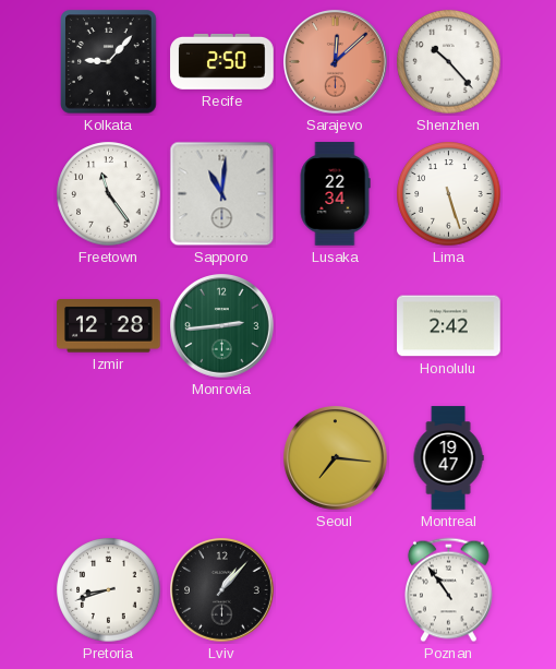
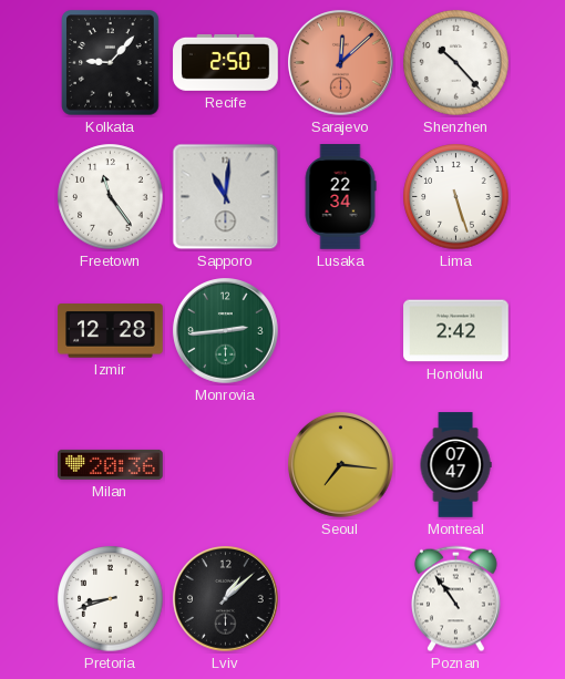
Milan: none -> 20:36 (111, 464)
Montreal: 19:47 -> 07:47 (455, 465)
Lviv: 1:07 -> 1:08 (226, 599)
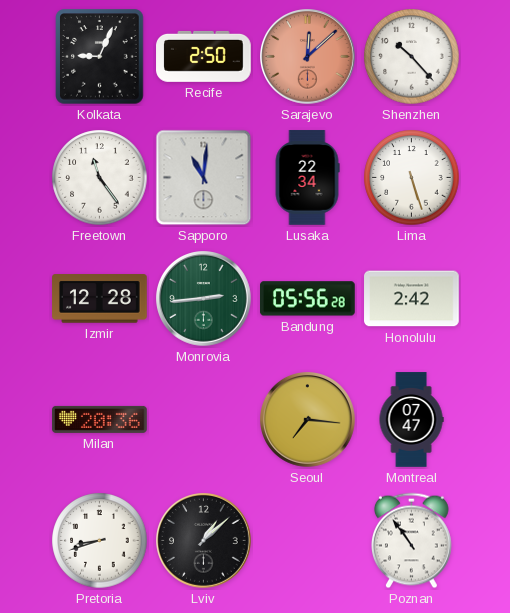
Kolkata: 9:07 -> 9:04 (100, 57)
Bandung: none -> 05:56 (308, 299)
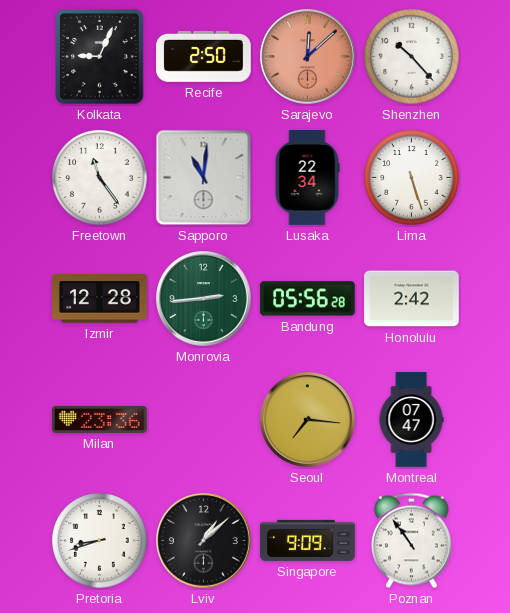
Milan: 20:36 -> 23:36 (100, 419)
Singapore: none -> 9:09 (308, 540)
